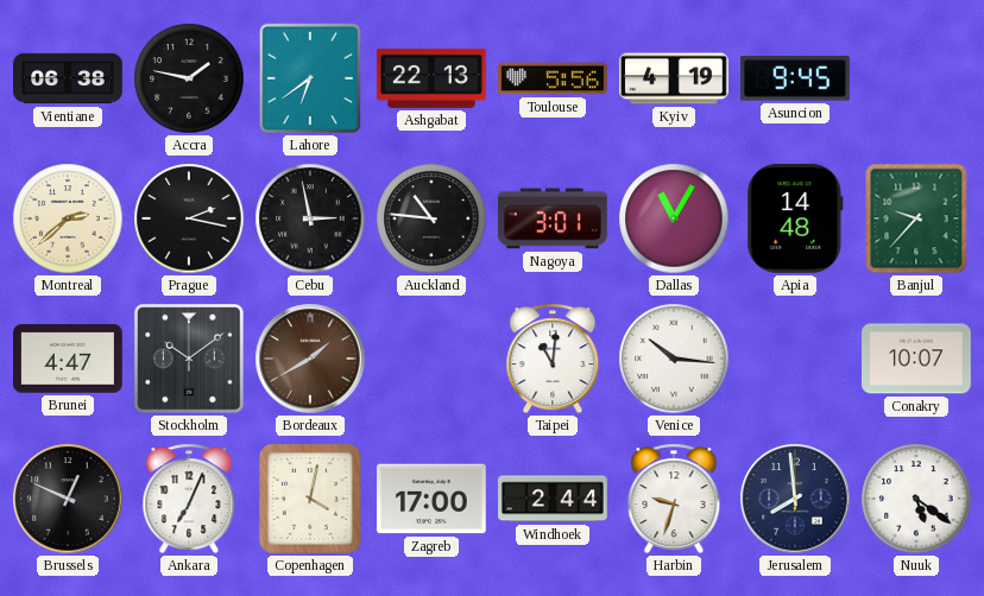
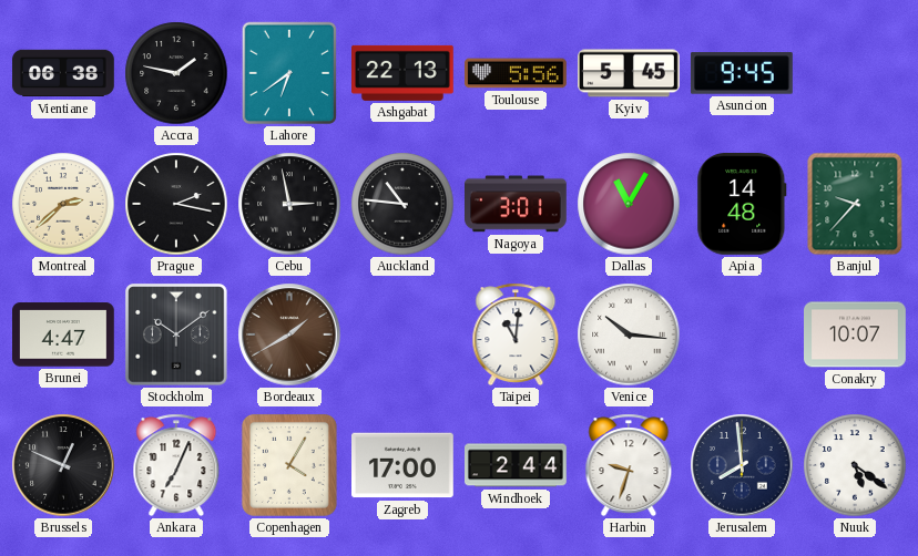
Kyiv: 4:19 -> 5:45 (630, 73)
Copenhagen: 4:02 -> 4:05 (289, 465)
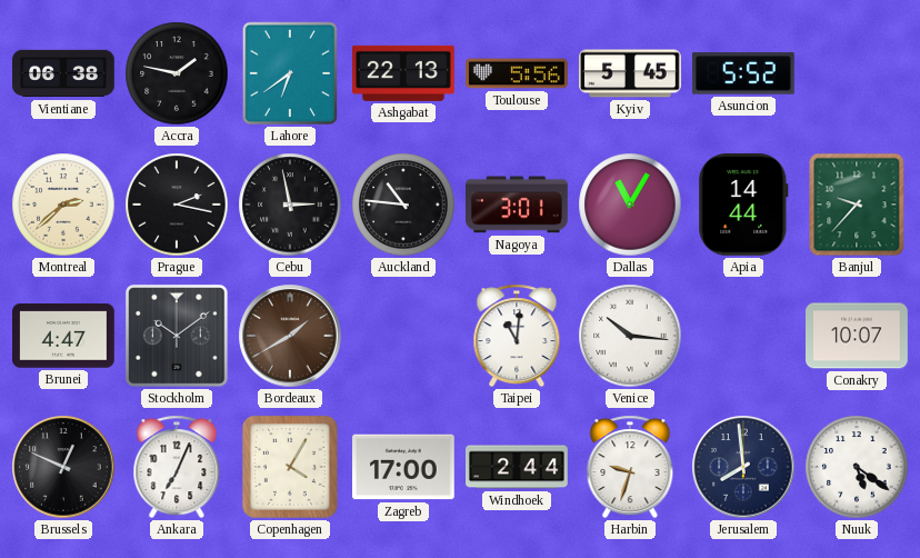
Asuncion: 9:45 -> 5:52 (743, 73)
Apia: 14:48 -> 14:44 (743, 206)
